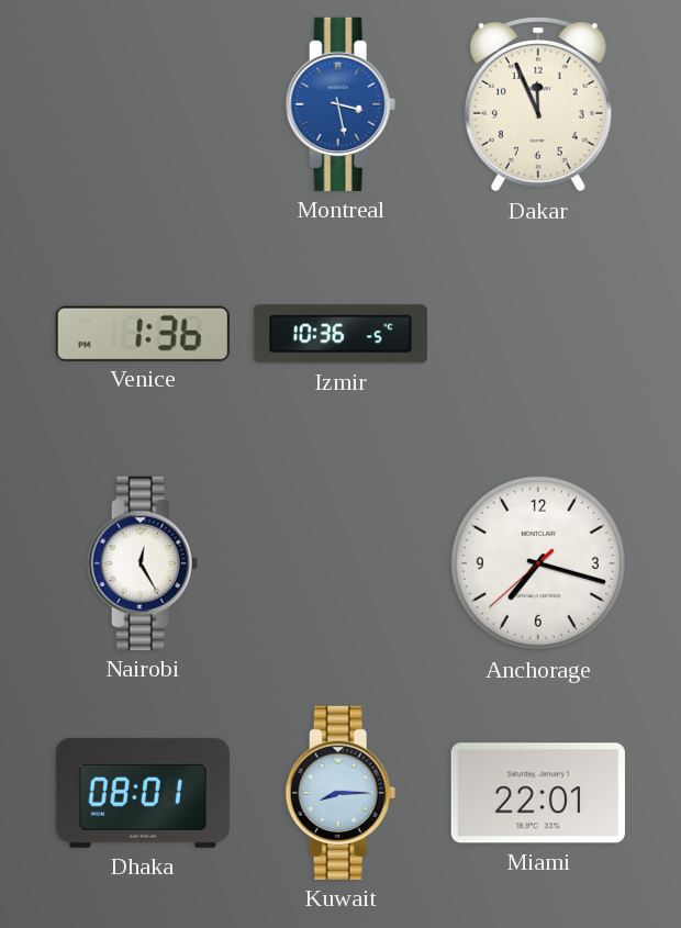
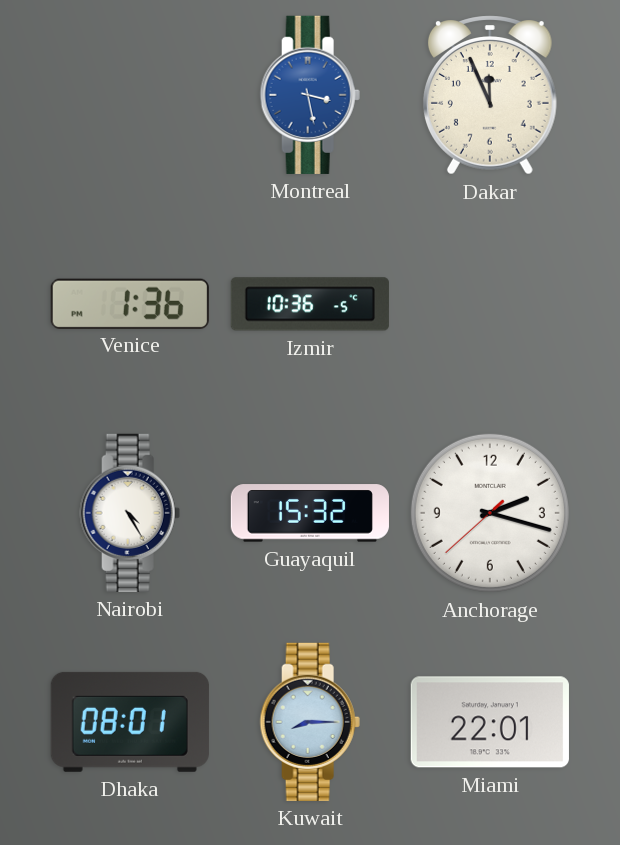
Nairobi: 12:25 -> 4:25 (130, 513)
Guayaquil: none -> 15:32 (309, 513)
Anchorage: 7:17 -> 2:17 (490, 513)
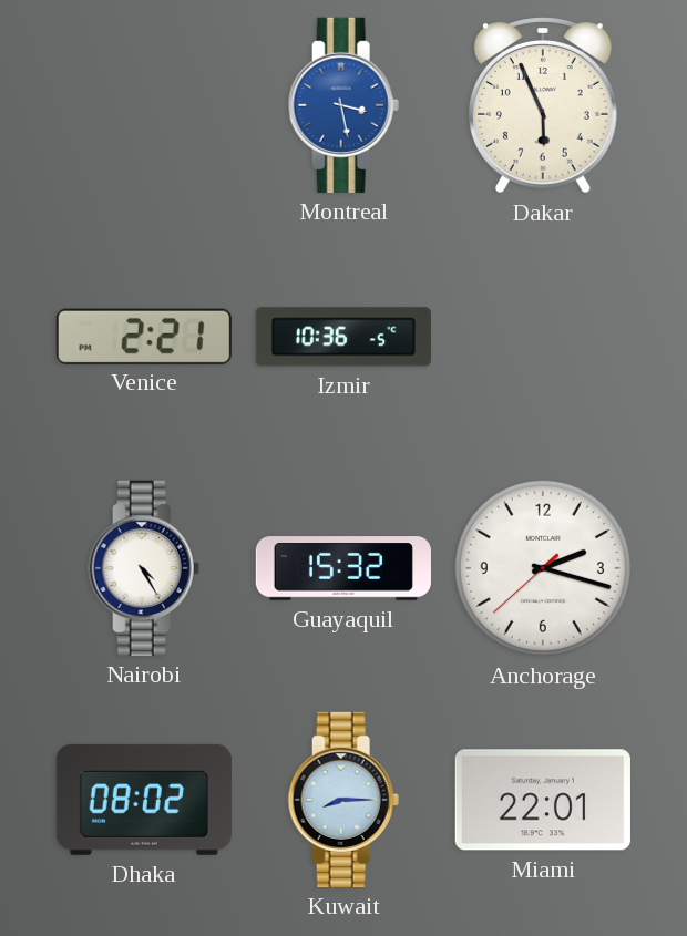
Dakar: 11:56 -> 5:56 (543, 105)
Venice: 1:36 -> 2:21 (144, 336)
Dhaka: 08:01 -> 08:02 (144, 800)
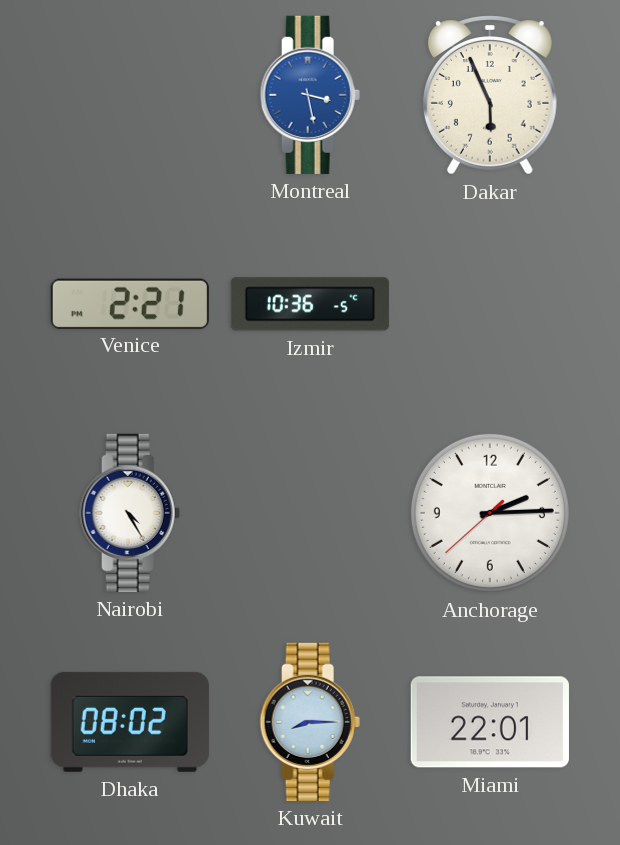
Guayaquil: 15:32 -> none (342, 568)
Anchorage: 2:17 -> 2:14 (490, 513)
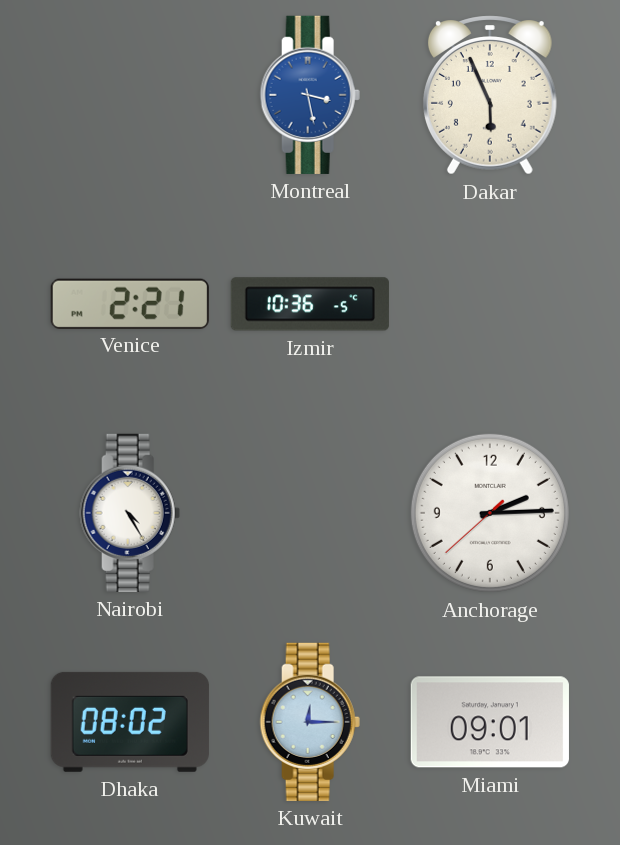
Kuwait: 8:15 -> 12:15 (310, 722)
Miami: 22:01 -> 09:01 (490, 722)
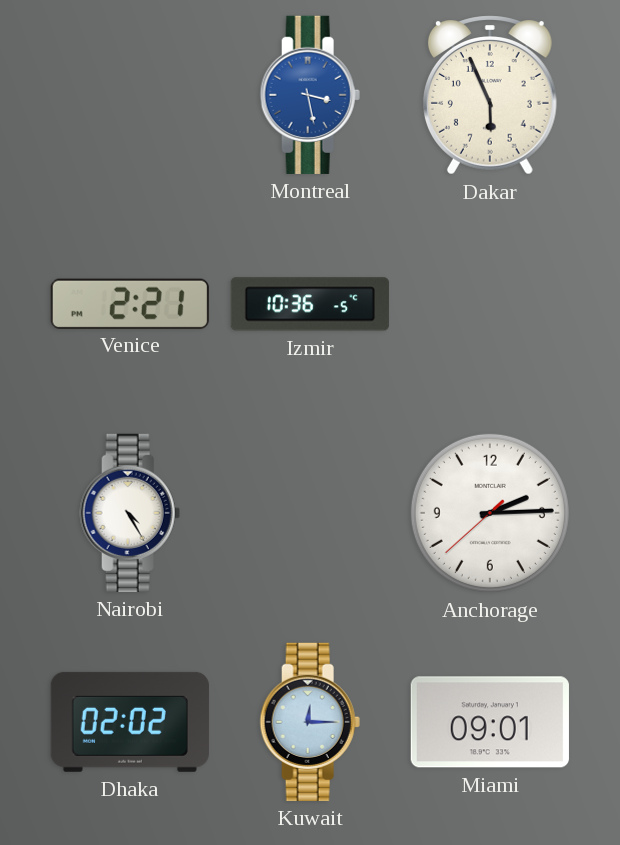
Dhaka: 08:02 -> 02:02 (130, 722)
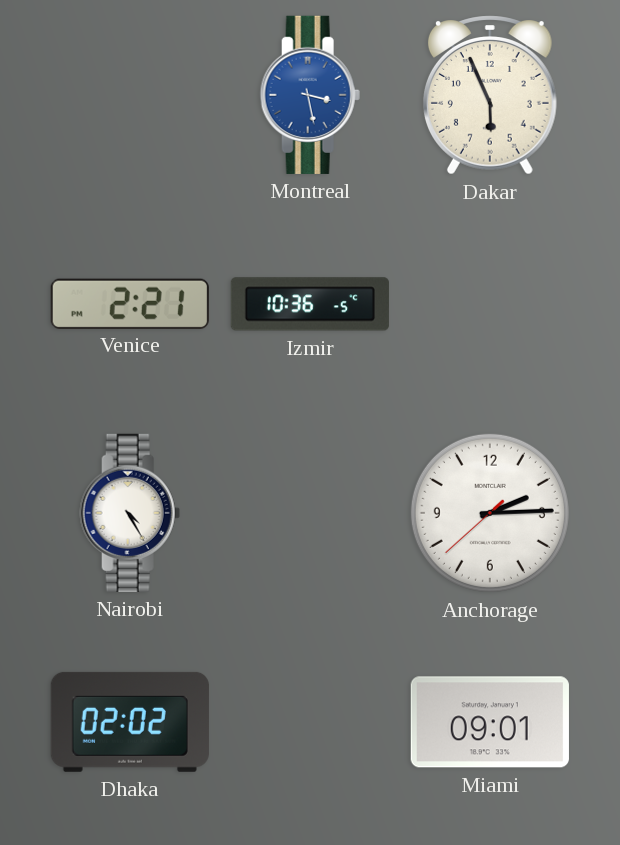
Kuwait: 12:15 -> none (310, 722)
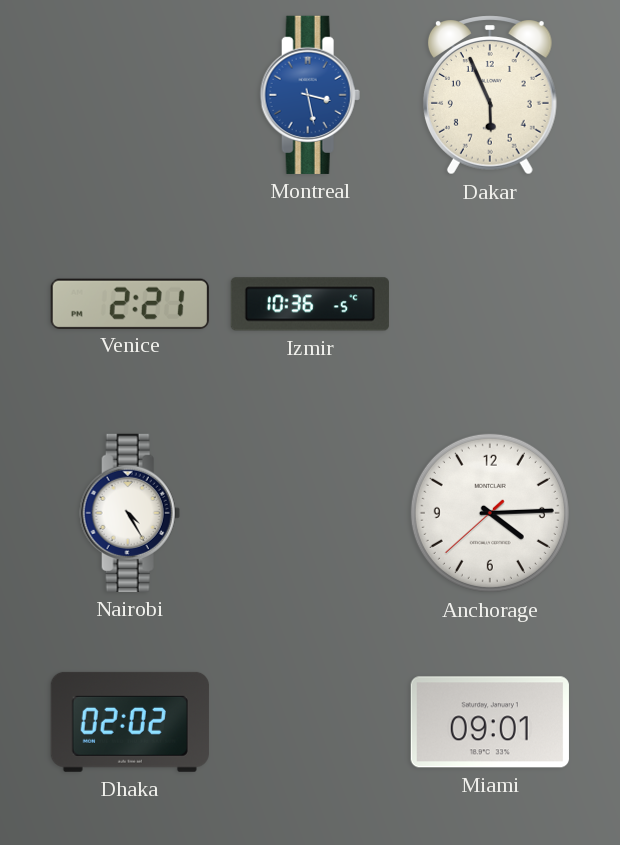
Anchorage: 2:14 -> 4:14 (490, 513)
